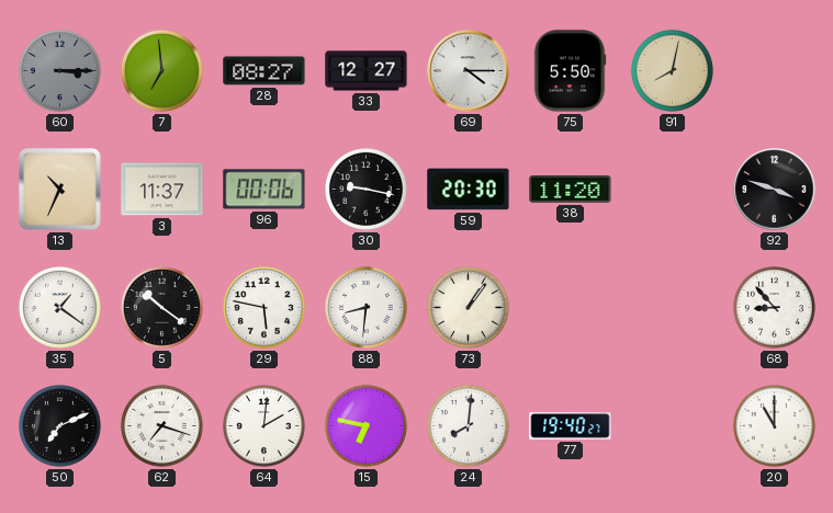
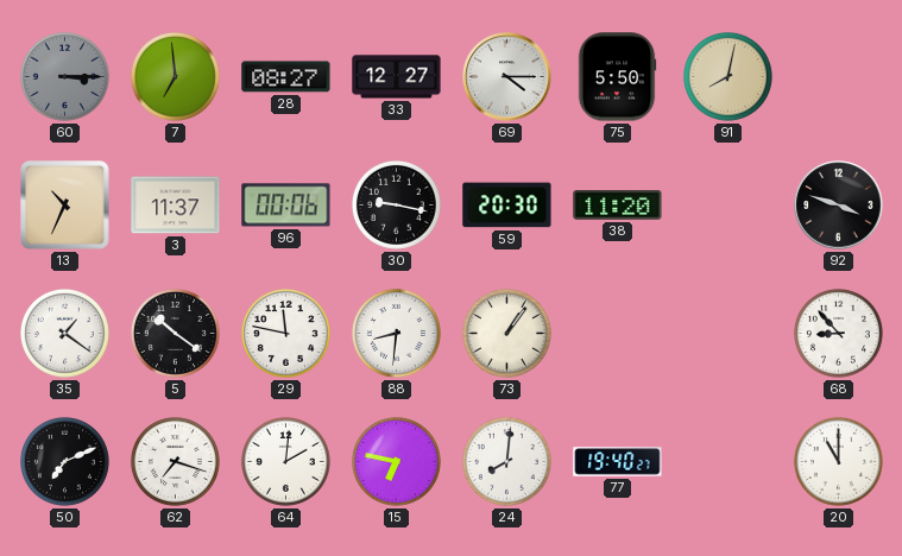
29: 5:47 -> 11:47 (285, 333)
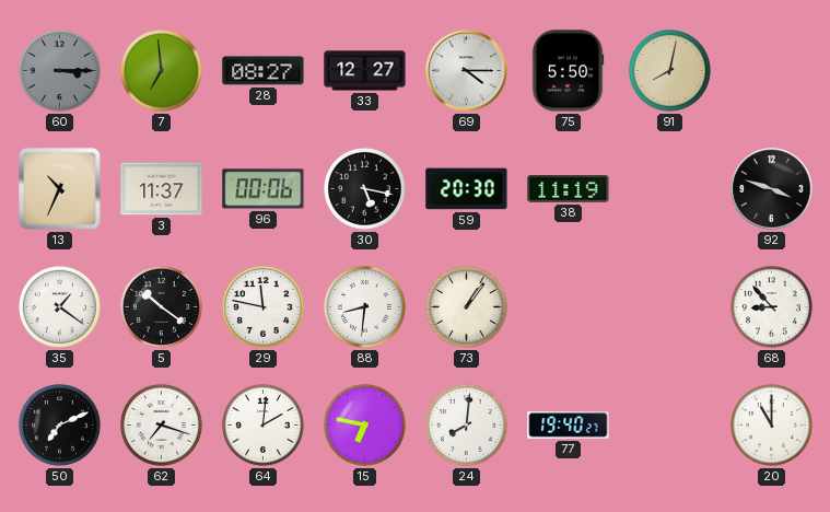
30: 9:17 -> 5:17 (364, 188)
38: 11:20 -> 11:19 (569, 189)
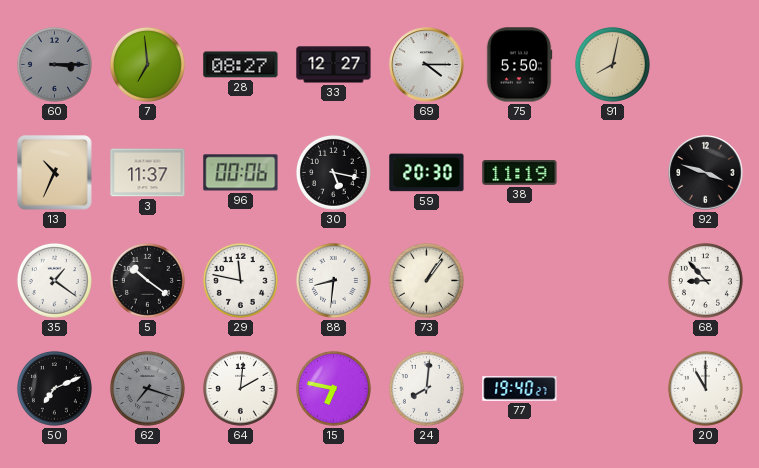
62 dial: white -> grey (147, 388)
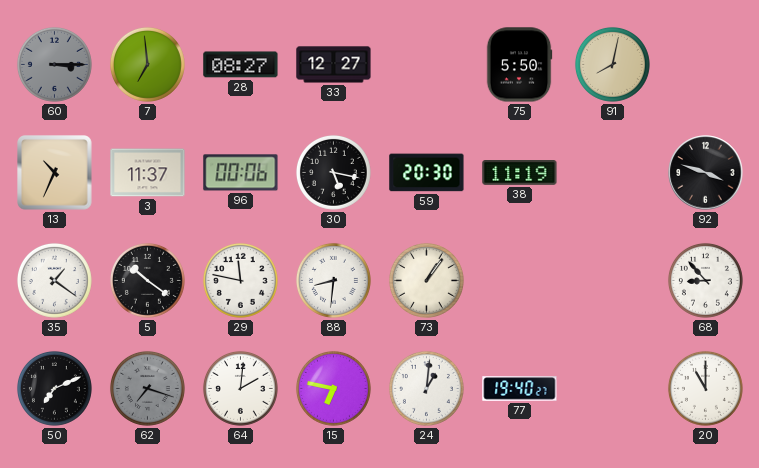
69: 4:15 -> none (427, 65)
24: 8:01 -> 1:01 (426, 388)
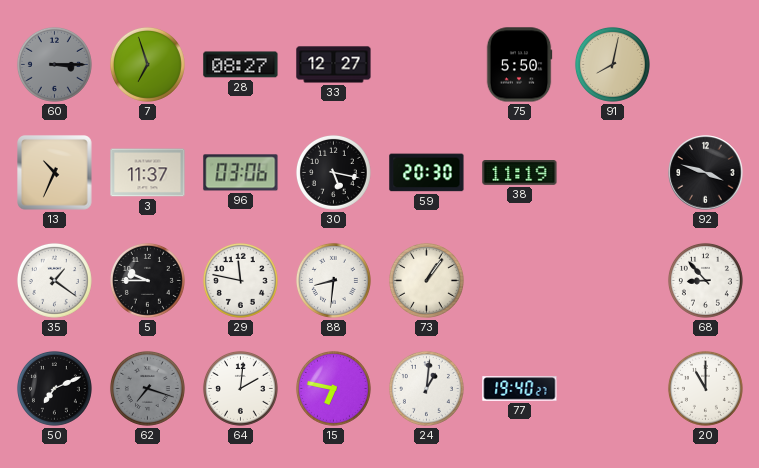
7: 6:59 -> 6:57 (147, 64)
96: 00:06 -> 03:06 (241, 173)
5: 10:21 -> 9:45 (147, 280)
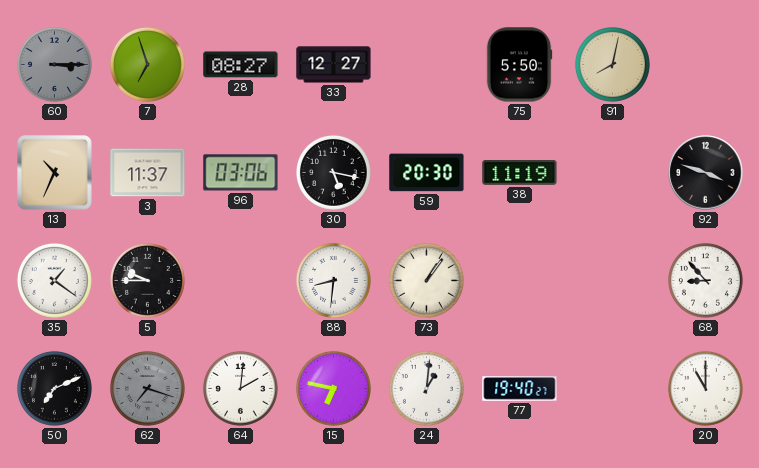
29: 11:47 -> none (240, 280)
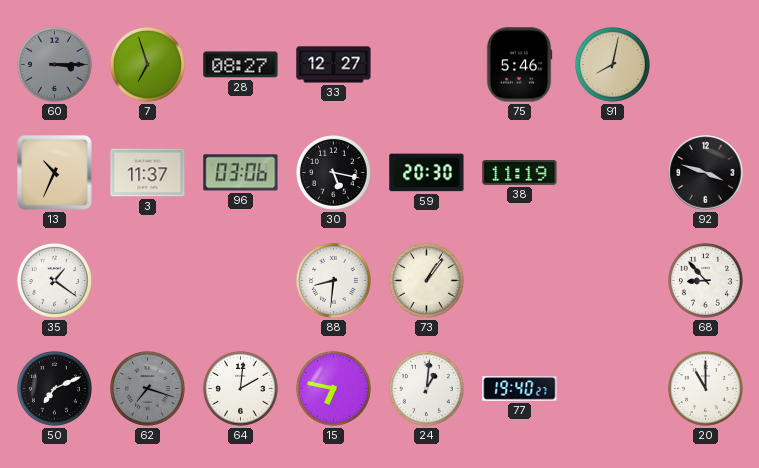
75: 5:50 -> 5:46 (519, 65)
5: 9:45 -> none (147, 280)
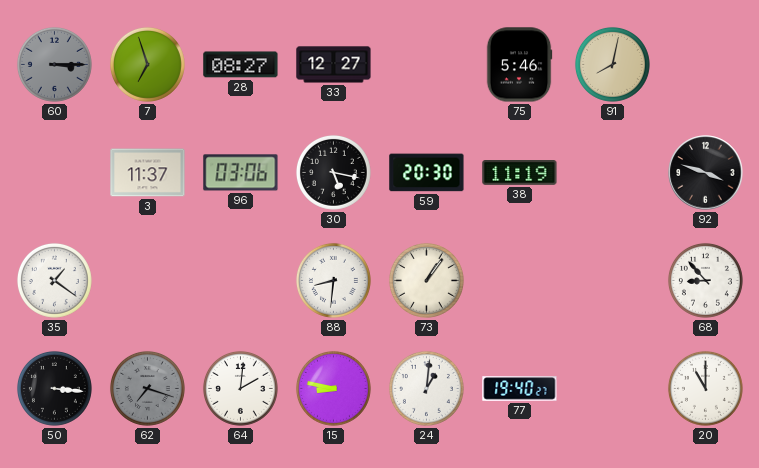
13: 10:34 -> none (55, 173)
50: 7:11 -> 3:16 (54, 388)
15: 6:47 -> 8:47 (333, 388)
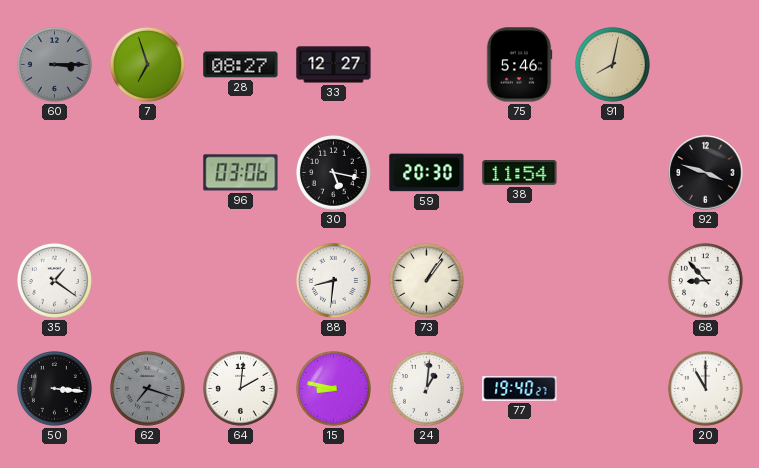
3: 11:37 -> none (148, 173)
38: 11:19 -> 11:54 (520, 173)
